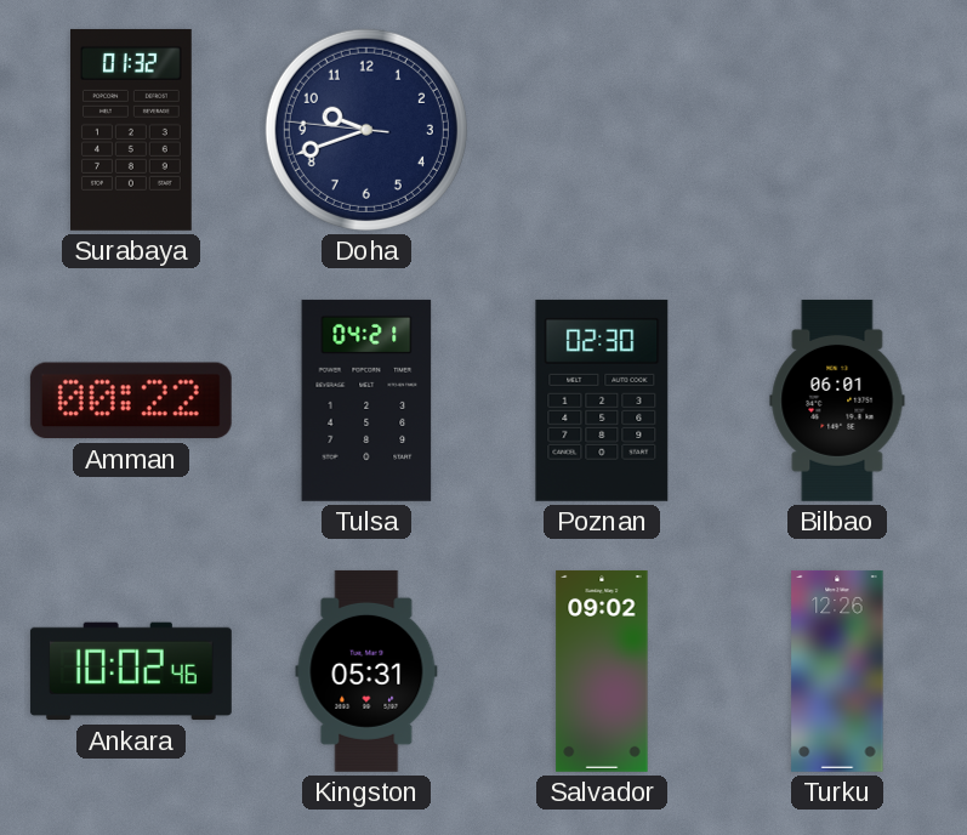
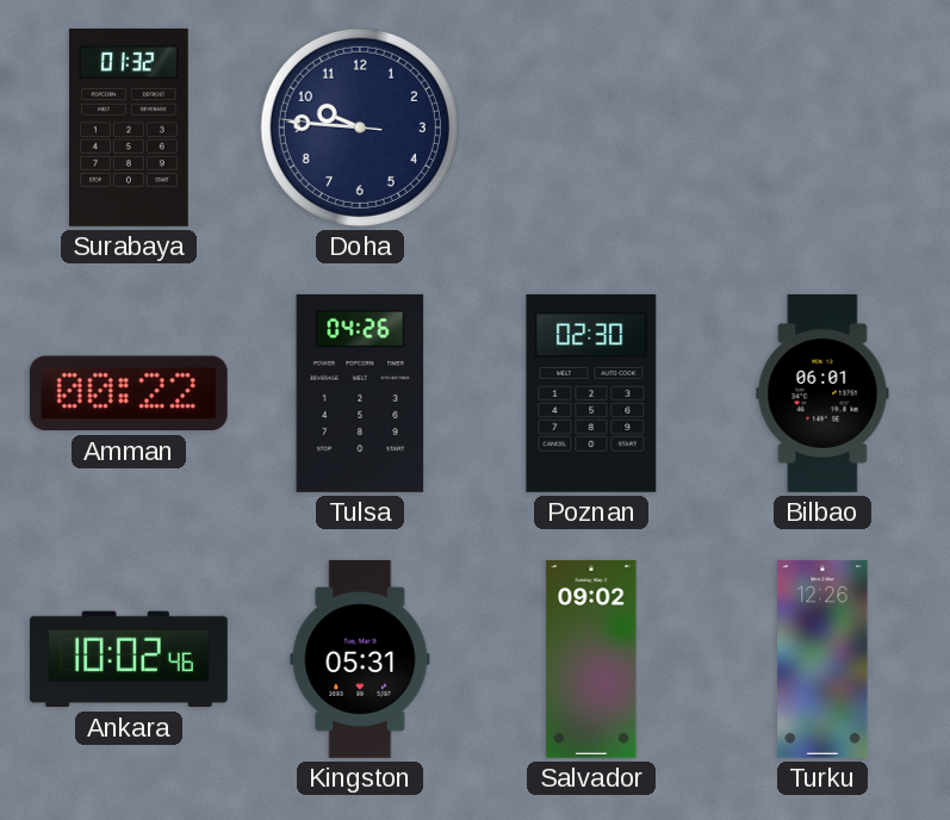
Doha: 9:41 -> 9:45 (360, 128)
Tulsa: 04:21 -> 04:26 (360, 393)
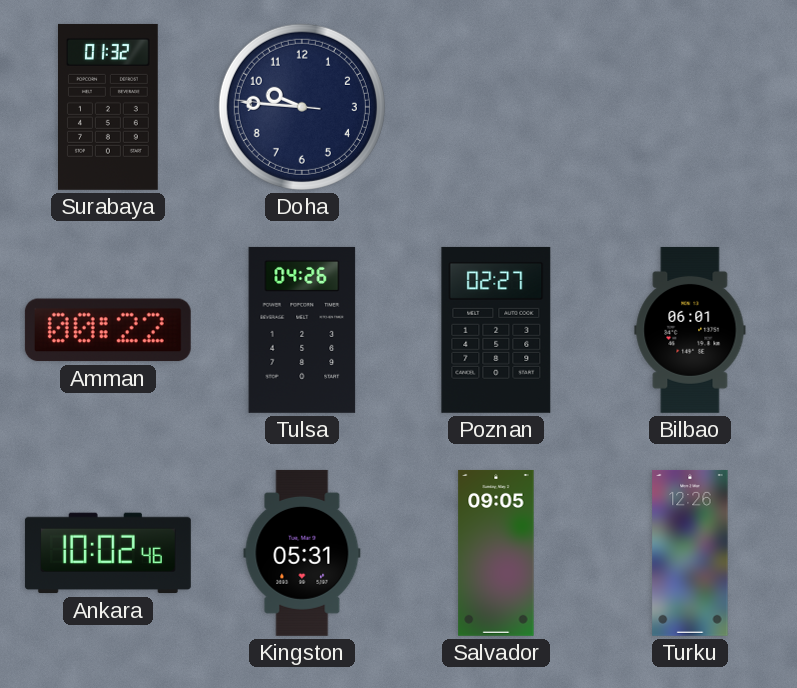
Poznan: 02:30 -> 02:27 (496, 330)
Salvador: 09:02 -> 09:05 (496, 553)
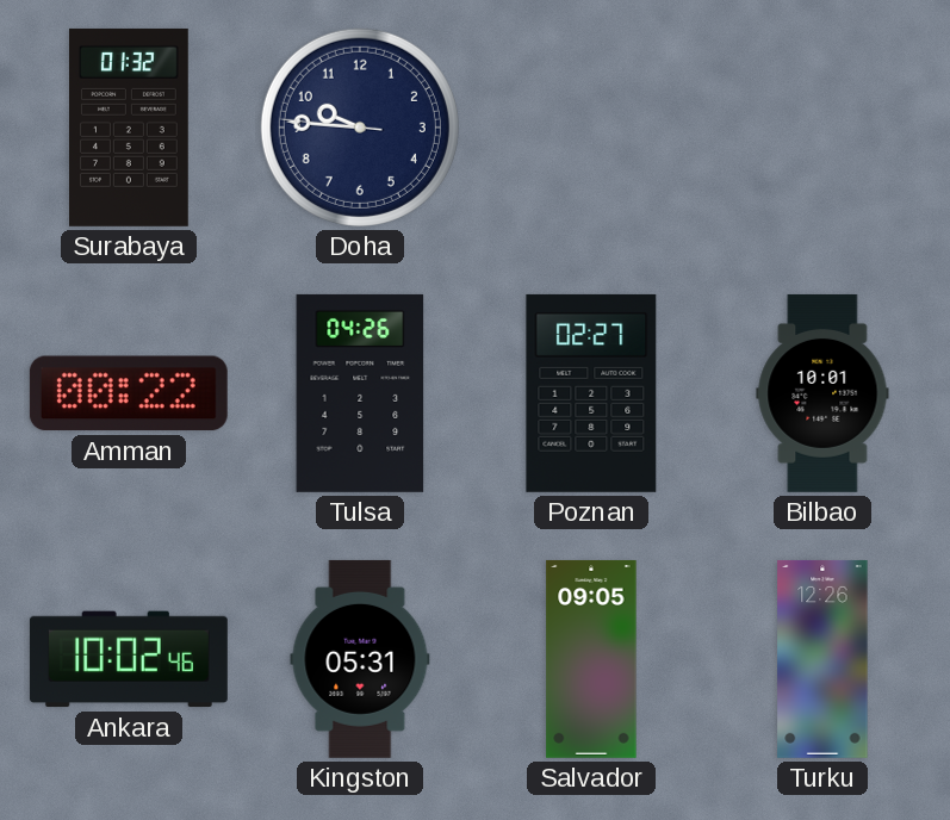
Bilbao: 06:01 -> 10:01 (822, 393)
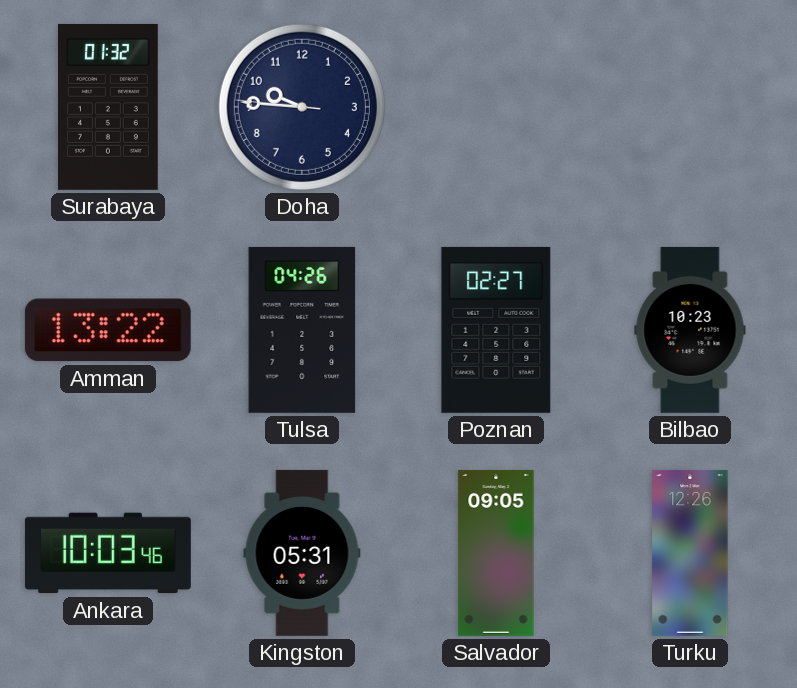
Amman: 00:22 -> 13:22 (108, 330)
Bilbao: 10:01 -> 10:23 (690, 330)
Ankara: 10:02 -> 10:03 (108, 553)
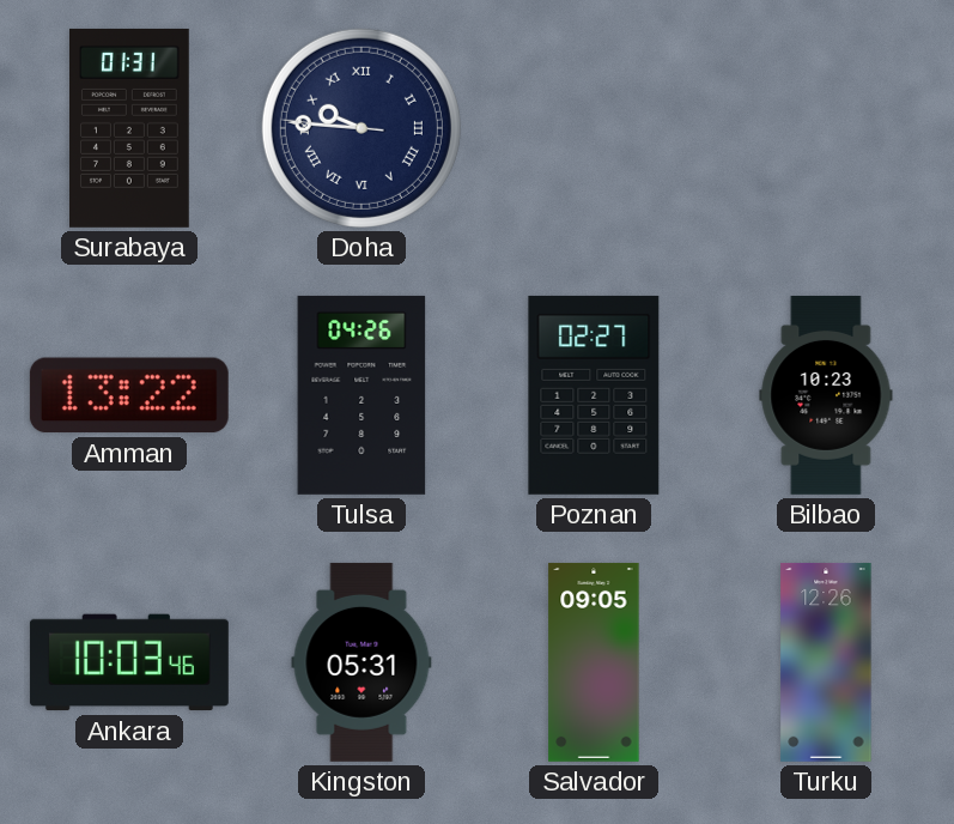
Surabaya: 01:32 -> 01:31 (130, 128)
Doha numerals: Arabic -> Roman (361, 128)
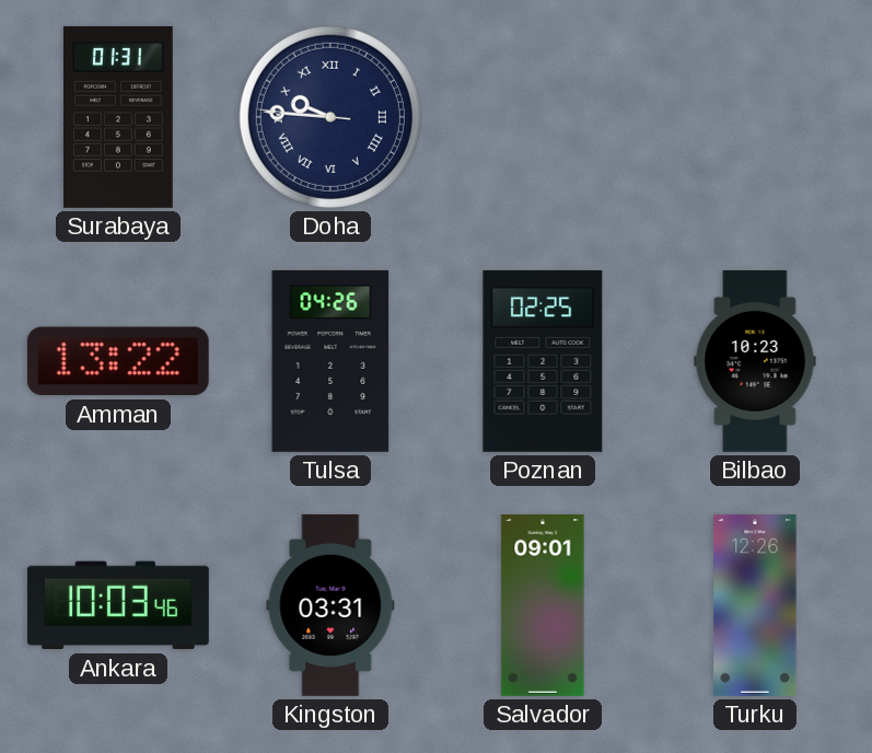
Poznan: 02:27 -> 02:25 (543, 361)
Kingston: 05:31 -> 03:31 (330, 605)
Salvador: 09:05 -> 09:01 (543, 605)
